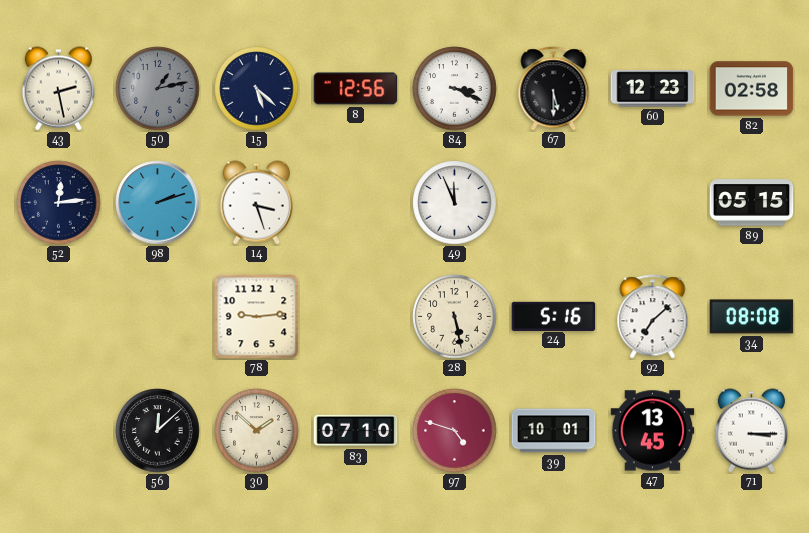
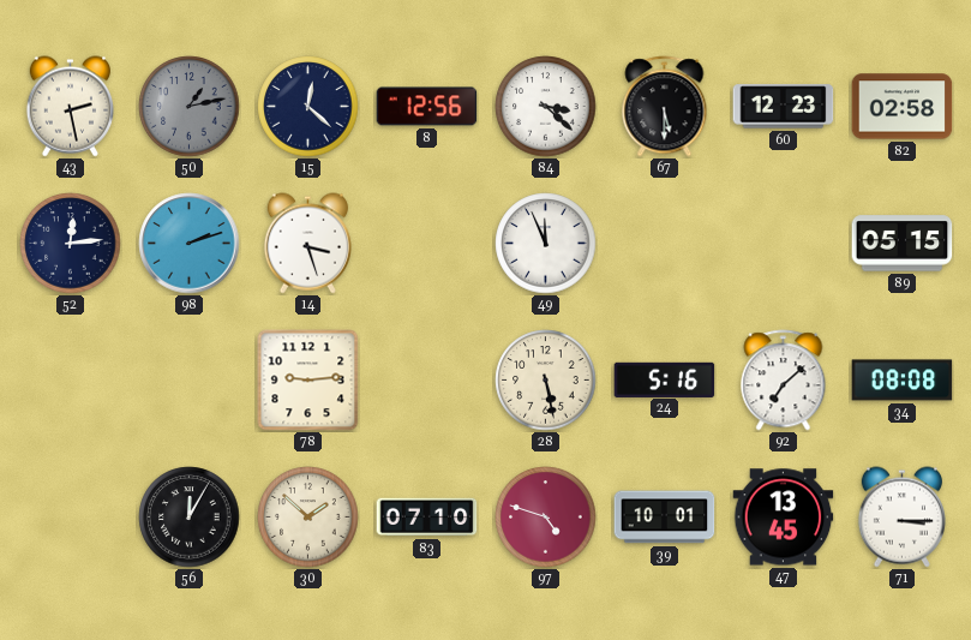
15: 5:22 -> 12:22 (308, 107)
84: 3:19 -> 3:22 (546, 107)
56: 12:08 -> 12:05 (190, 518)
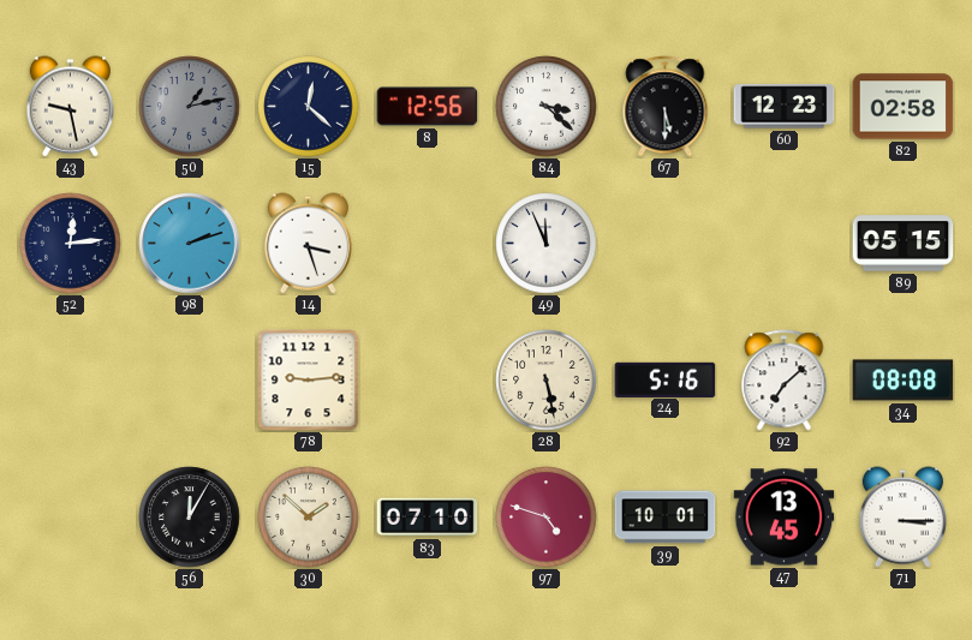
43: 2:28 -> 9:28 (70, 107)
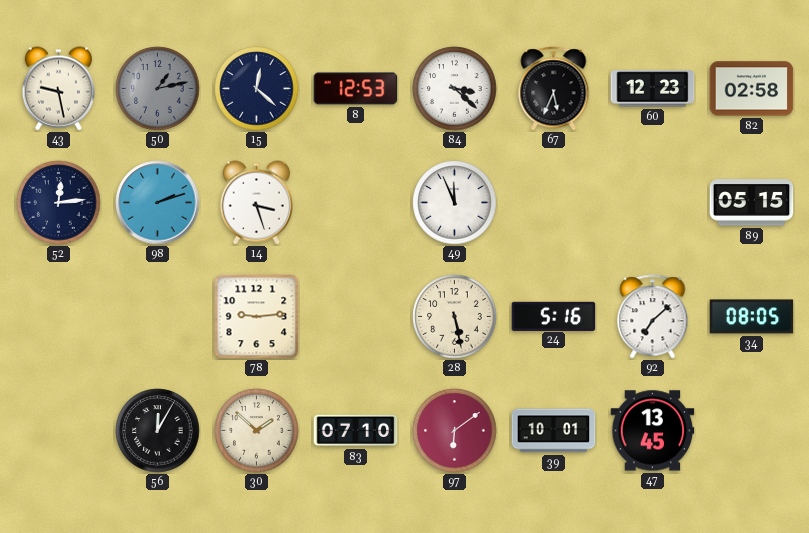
8: 12:56 -> 12:53 (356, 89)
67: 5:30 -> 5:34 (554, 89)
34: 08:08 -> 08:05 (752, 317)
97: 4:48 -> 6:09 (455, 431)
71: 3:15 -> none (902, 518)
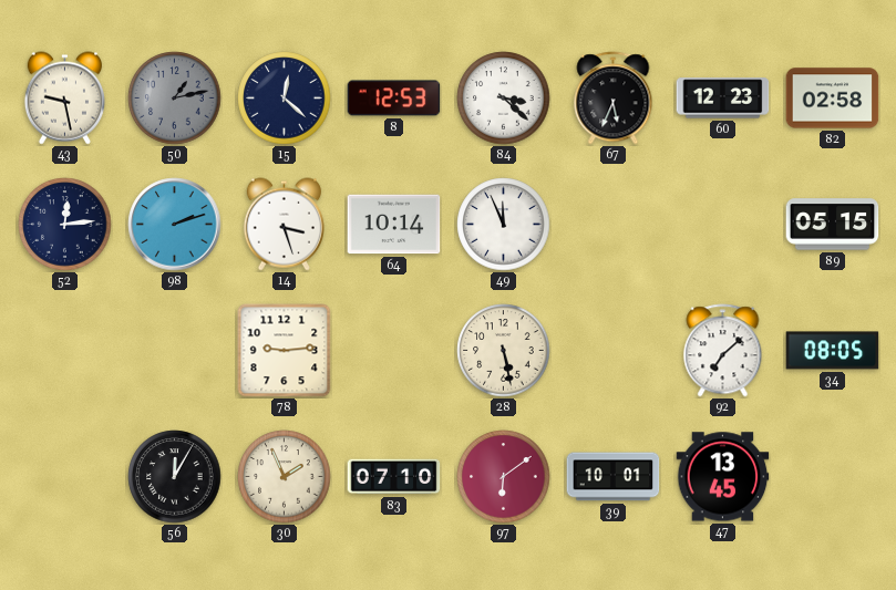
64: none -> 10:14 (394, 225)
24: 5:16 -> none (554, 316)
30: 1:52 -> 1:56 (285, 477)
